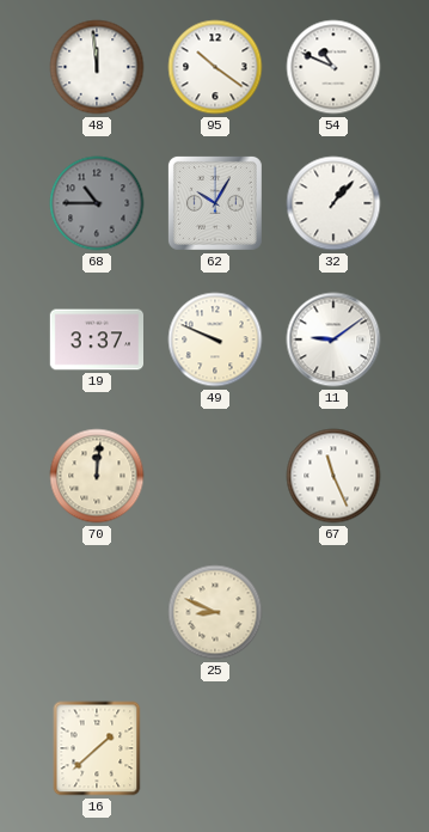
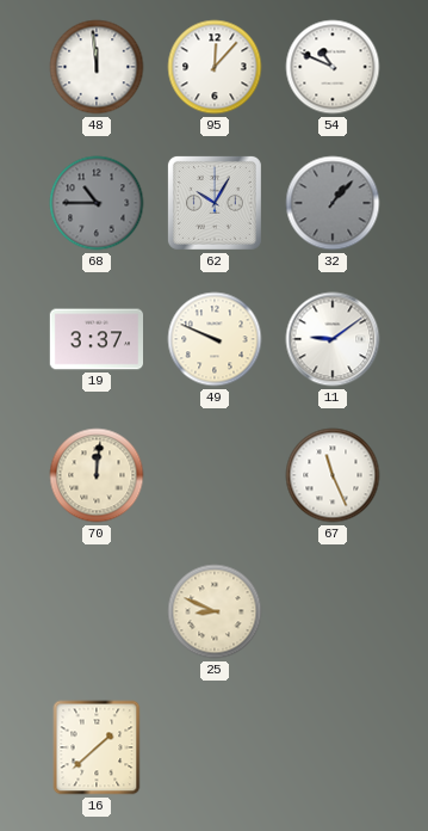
95: 10:21 -> 12:07 (215, 67)
32 dial: white -> grey (333, 203)
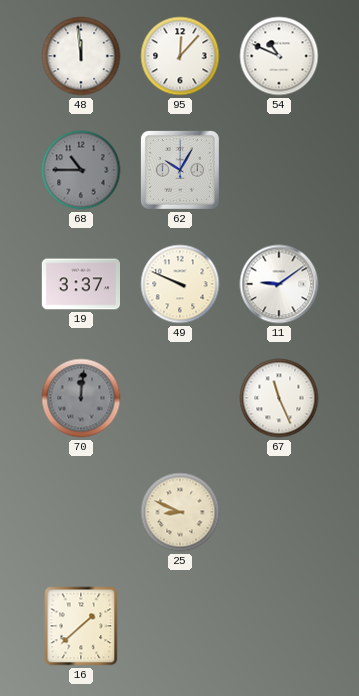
32: 1:07 -> none (333, 203)
70 dial: cream -> grey (81, 398)
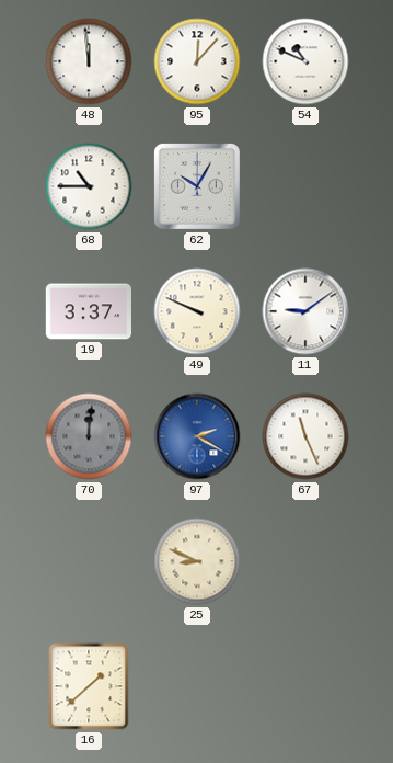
68 dial: grey -> white (89, 186)
97: none -> 2:20 (197, 436)
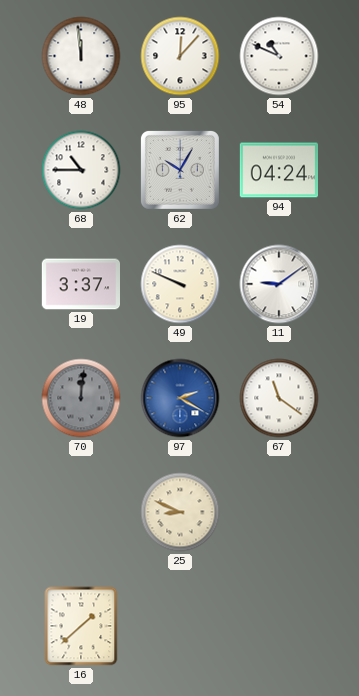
94: none -> 04:24 (278, 170)
67: 11:26 -> 11:21 (279, 398)
